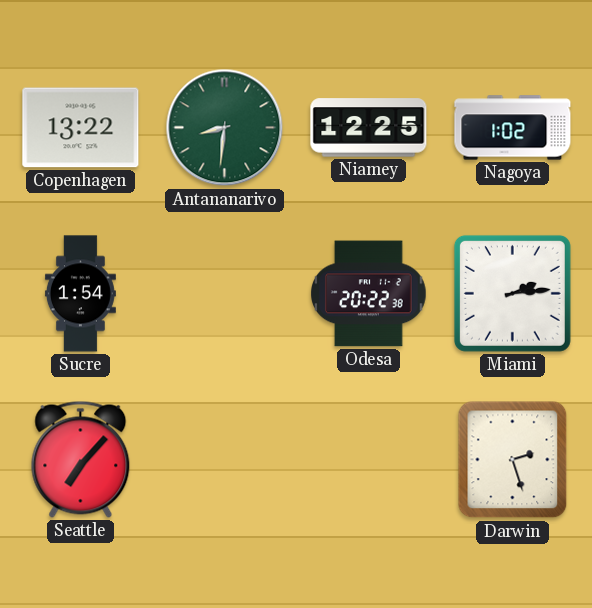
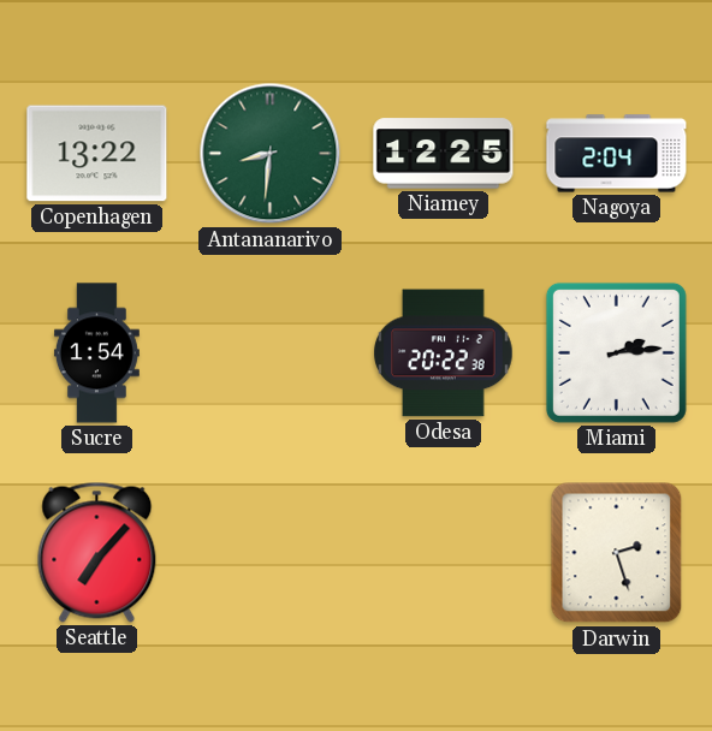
Nagoya: 1:02 -> 2:04 (617, 154)
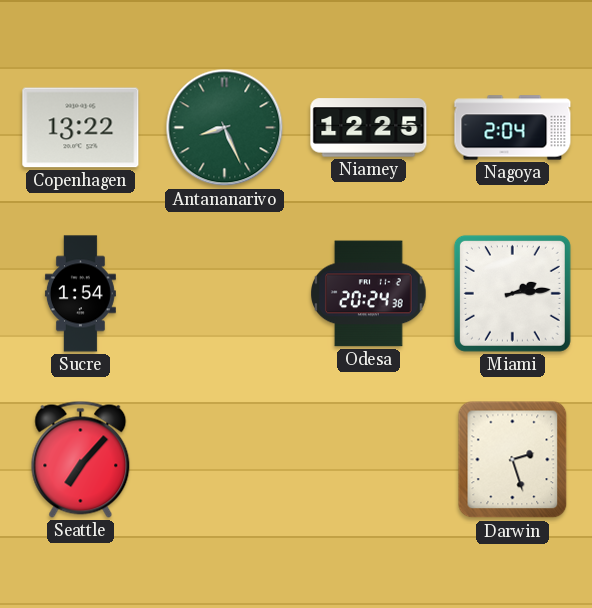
Antananarivo: 8:31 -> 8:26 (225, 128)
Odesa: 20:22 -> 20:24 (369, 294)
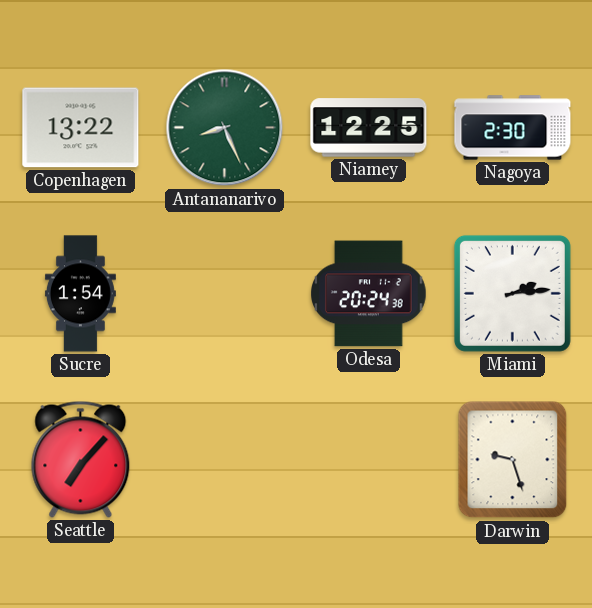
Nagoya: 2:04 -> 2:30 (513, 128)
Darwin: 2:27 -> 9:27 (513, 460)
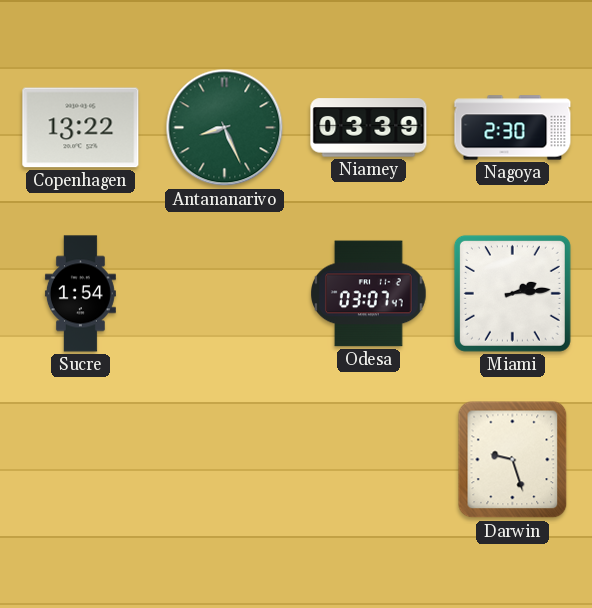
Niamey: 12:25 -> 03:39 (369, 128)
Odesa: 20:24 -> 03:07 (369, 294)
Seattle: 7:07 -> none (81, 459)
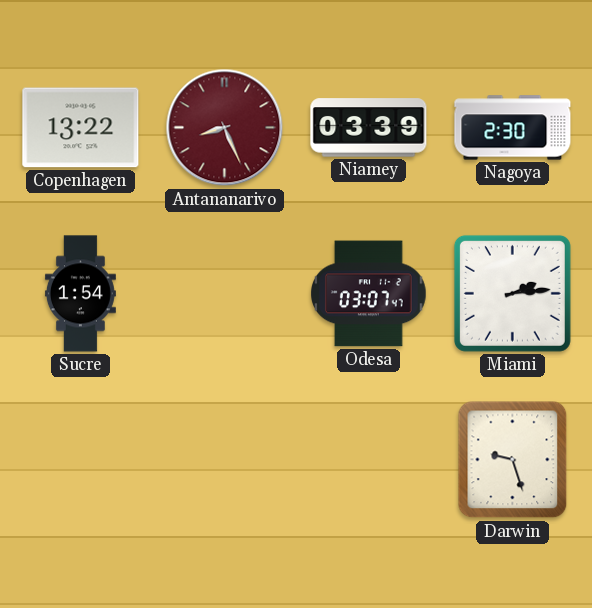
Antananarivo dial: green -> burgundy (225, 128)
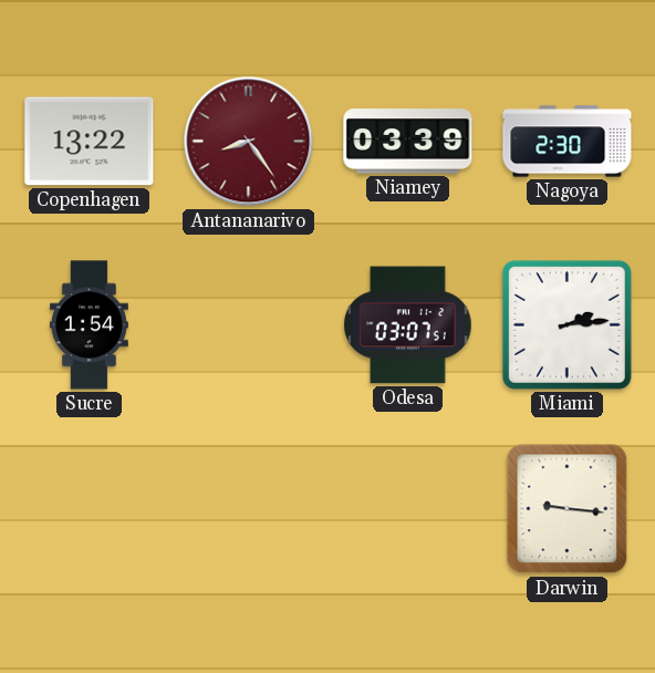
Antananarivo: 8:26 -> 8:24 (249, 142)
Odesa: 03:07:47 -> 03:07:51 (408, 325)
Darwin: 9:27 -> 9:16 (568, 509)
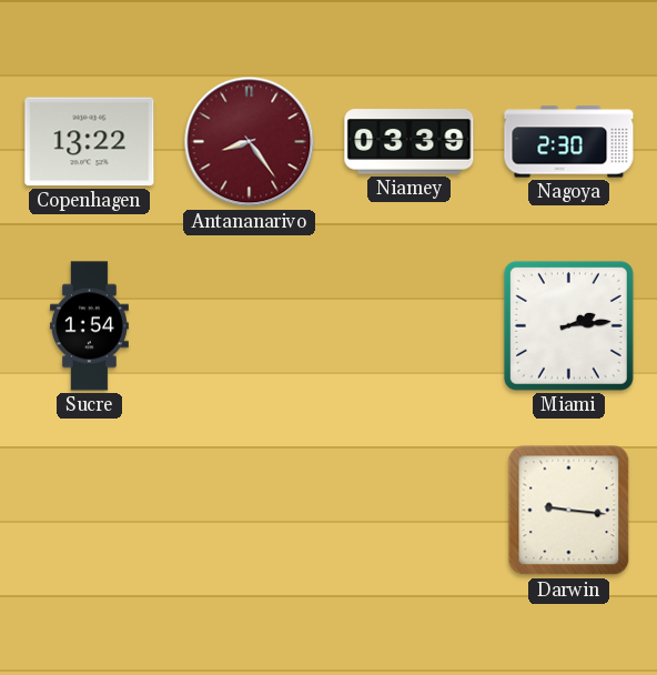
Odesa: 03:07 -> none (408, 325)
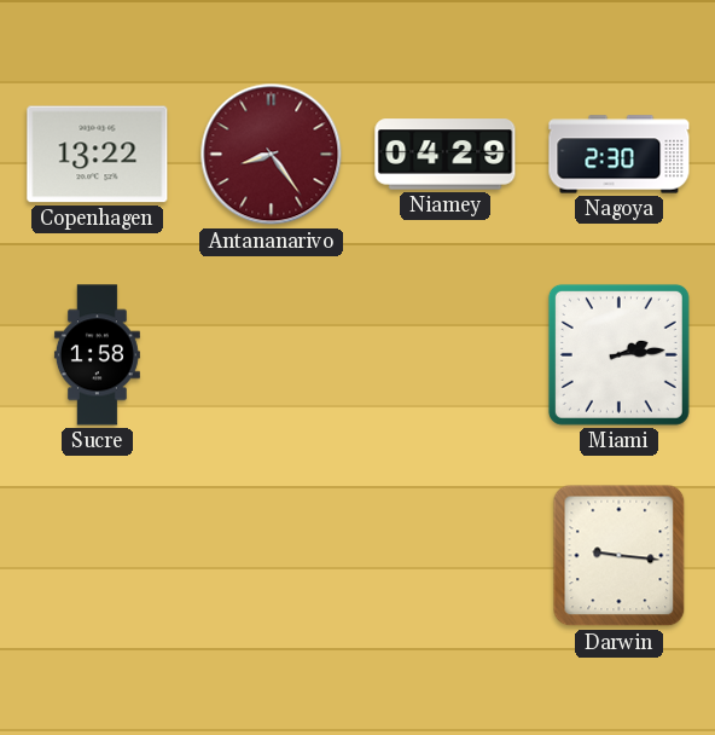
Niamey: 03:39 -> 04:29 (446, 155)
Sucre: 1:54 -> 1:58 (97, 355)
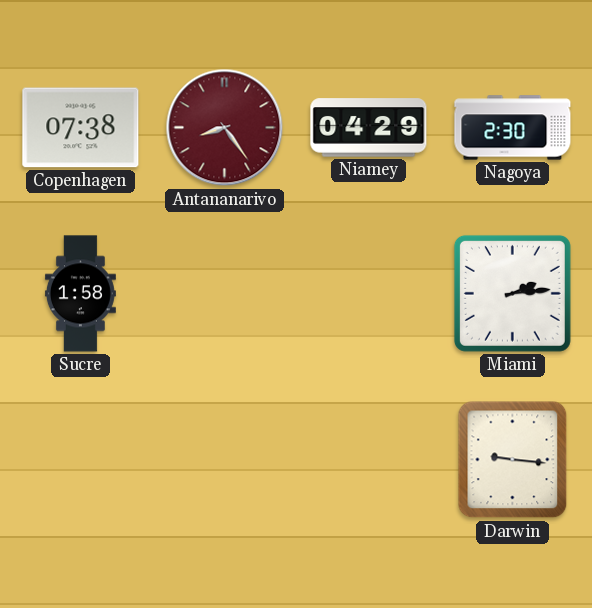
Copenhagen: 13:22 -> 07:38 (81, 128)
